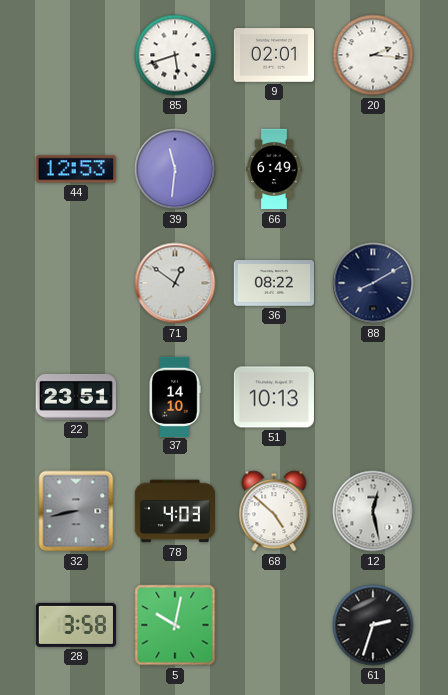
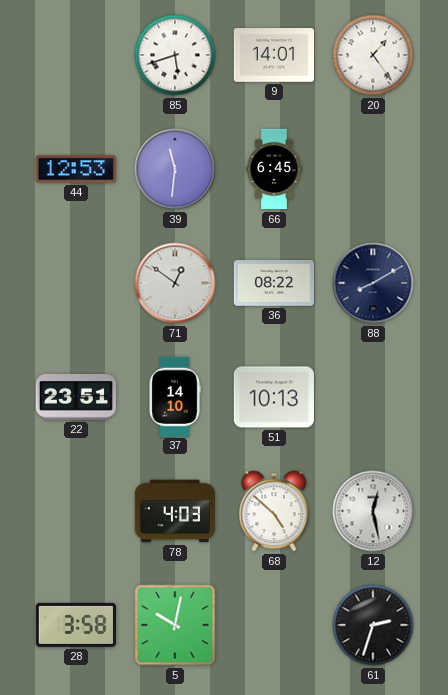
9: 02:01 -> 14:01 (273, 55)
20: 2:16 -> 1:24 (373, 55)
66: 6:49 -> 6:45 (274, 169)
32: 8:43 -> none (76, 511)
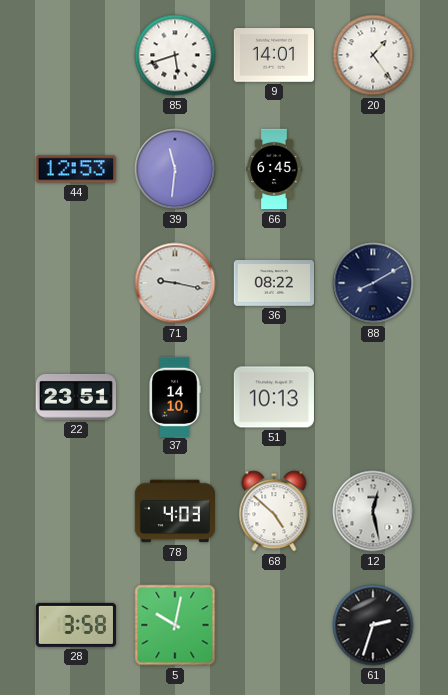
71: 12:51 -> 9:17 (175, 283)
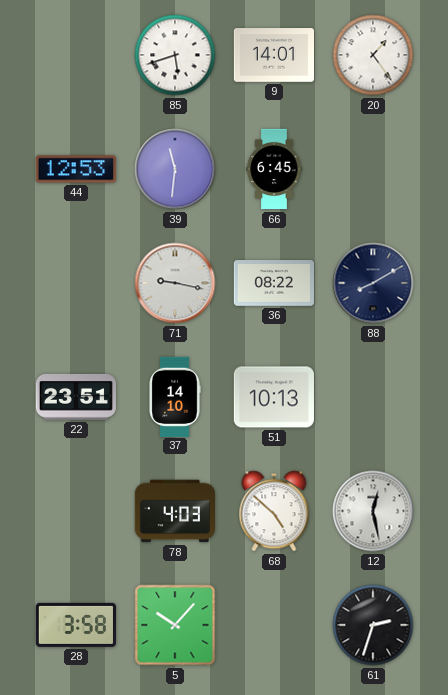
5: 10:02 -> 10:07 (175, 625)
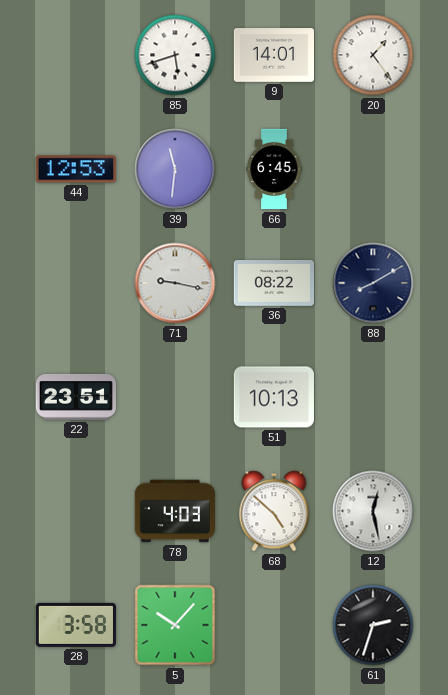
37: 14:10 -> none (175, 396)
